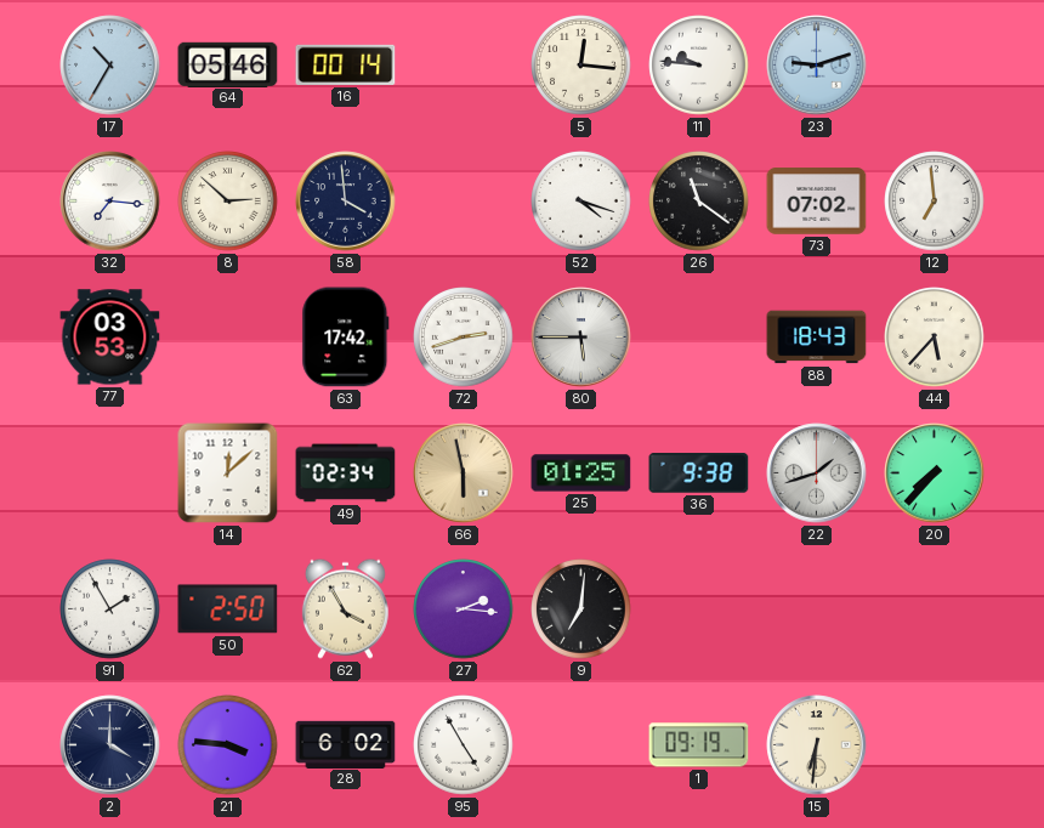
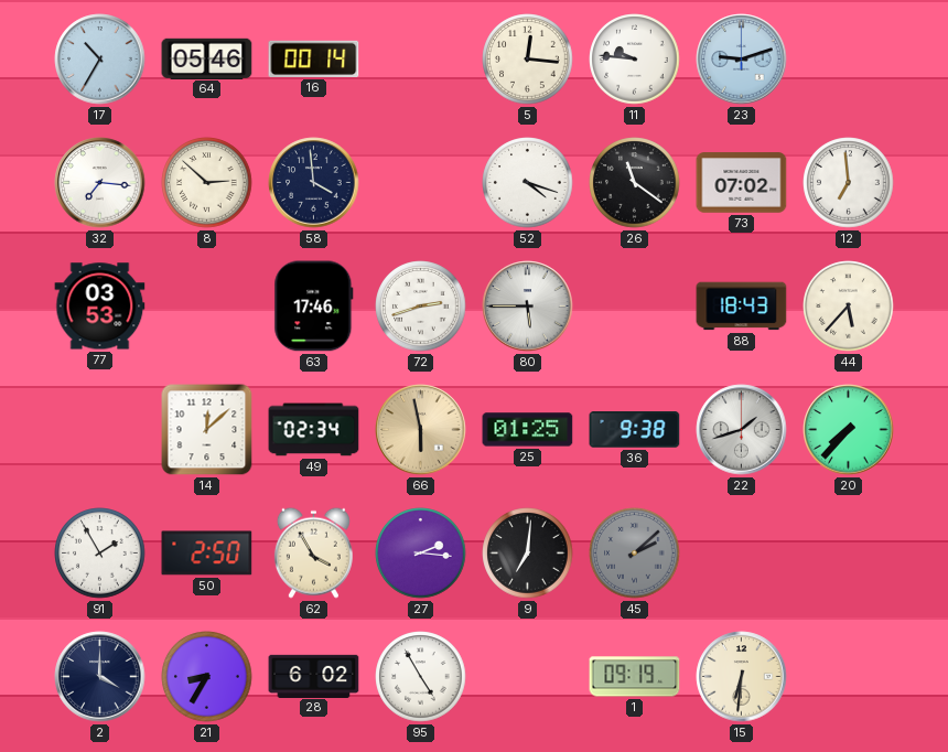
63: 17:42 -> 17:46 (314, 307)
45: none -> 2:08 (635, 554)
21: 3:46 -> 8:35 (207, 677)
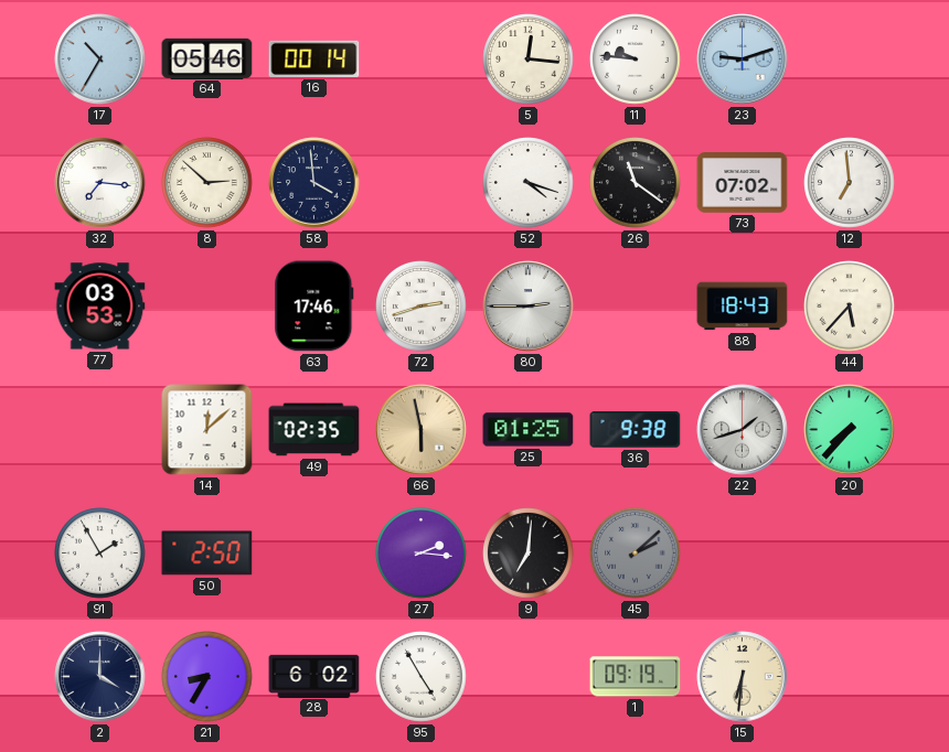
80: 5:45 -> 2:45 (529, 307)
49: 02:34 -> 02:35 (314, 430)
62: 3:55 -> none (313, 552)
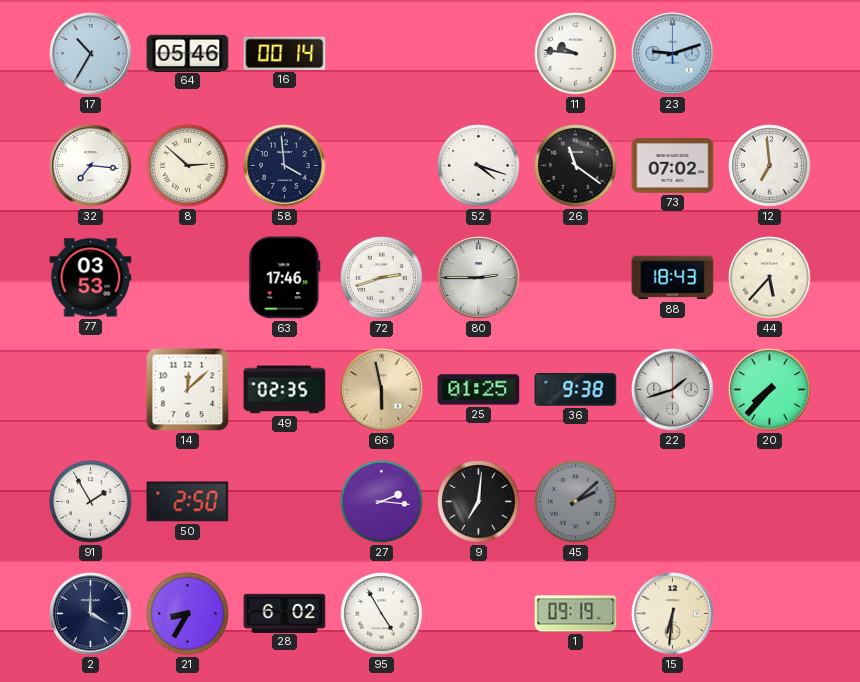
5: 12:16 -> none (529, 60)
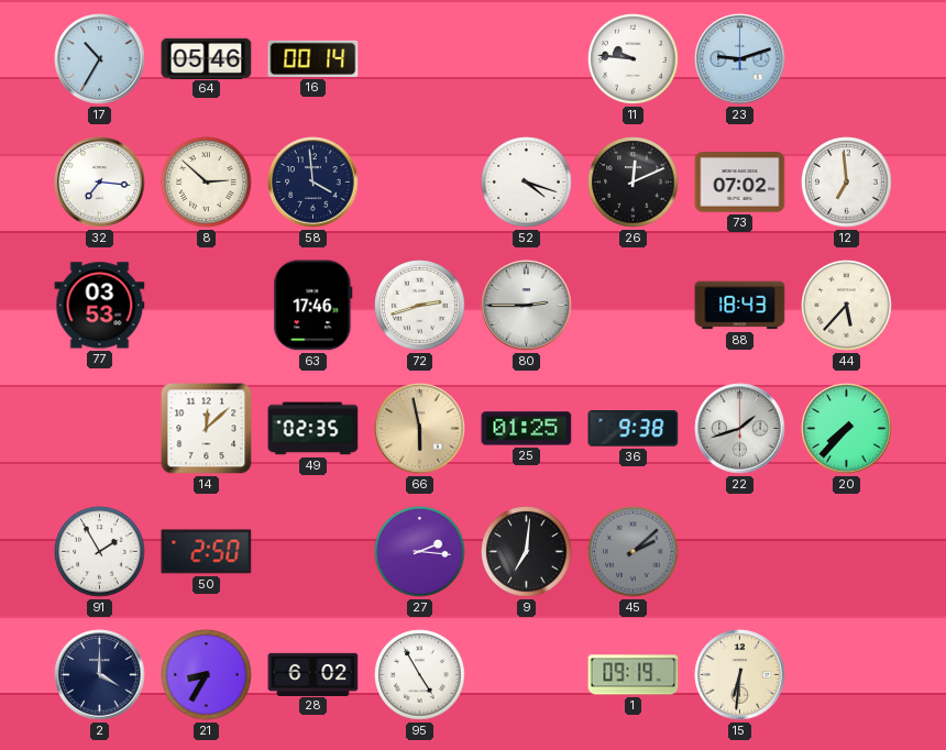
26: 11:21 -> 12:11 (634, 183)
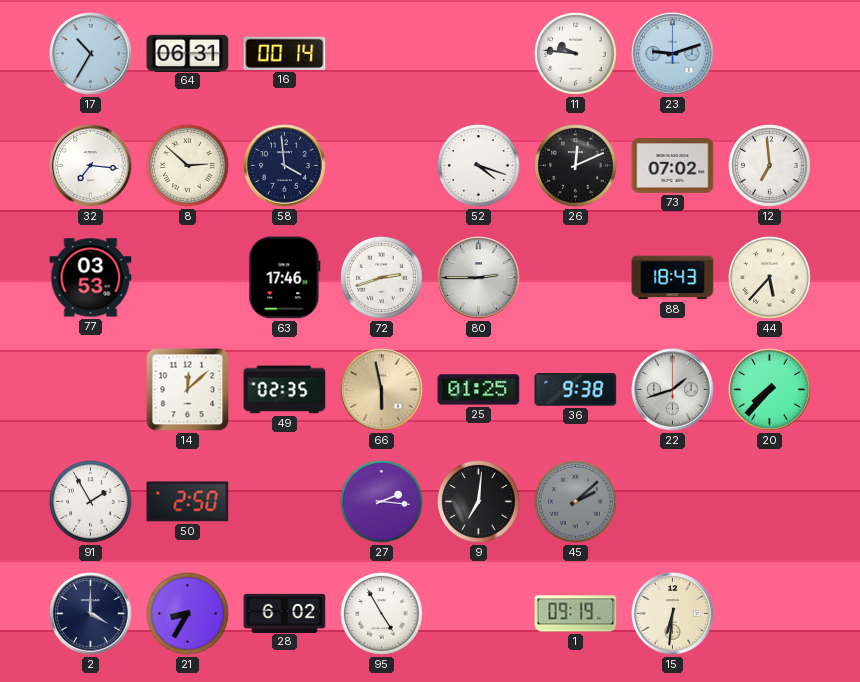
64: 05:46 -> 06:31 (188, 53)
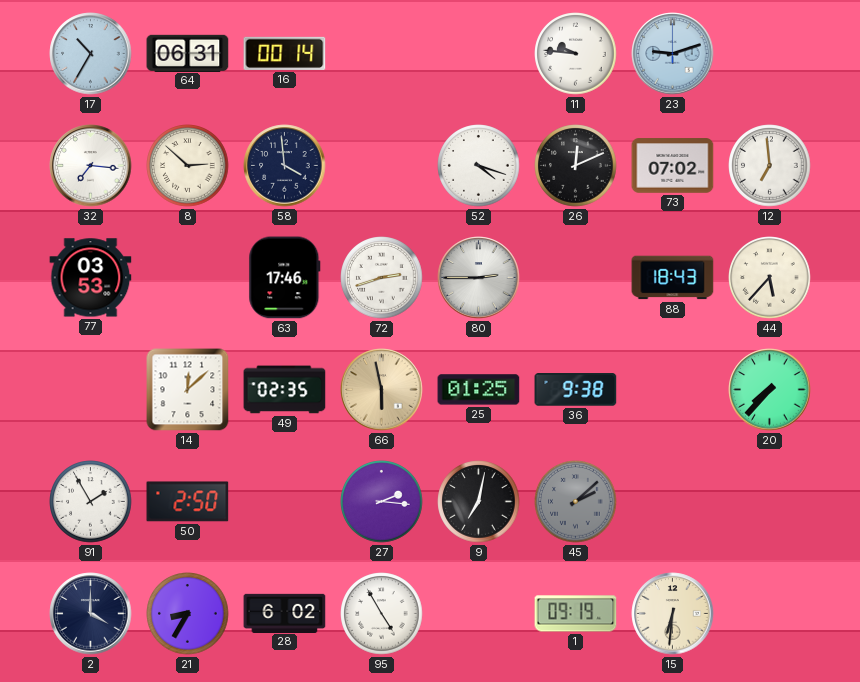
22: 1:42 -> none (673, 390)
9: 7:01 -> 7:02 (479, 502)
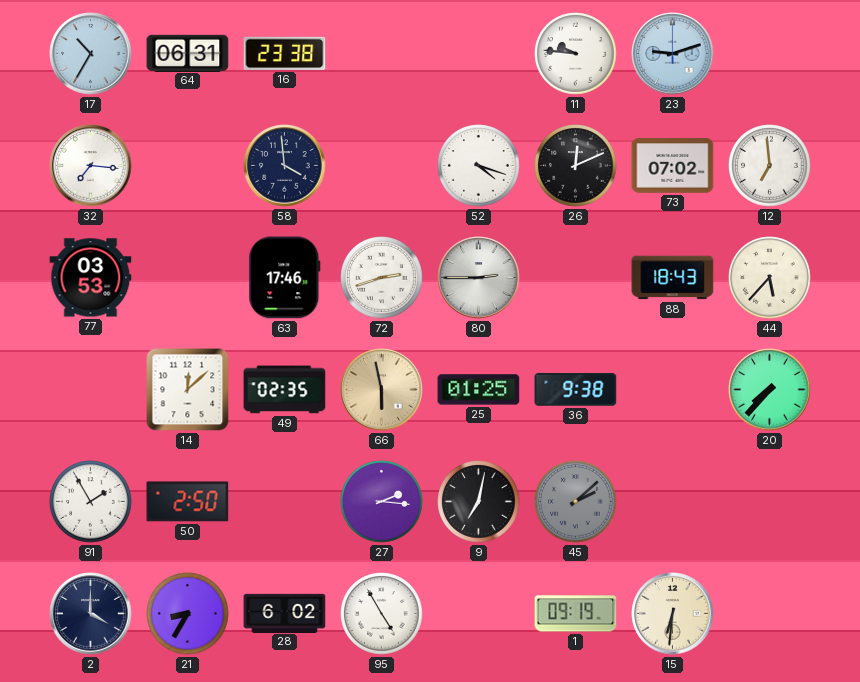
16: 00:14 -> 23:38 (285, 53)
8: 2:52 -> none (188, 166)
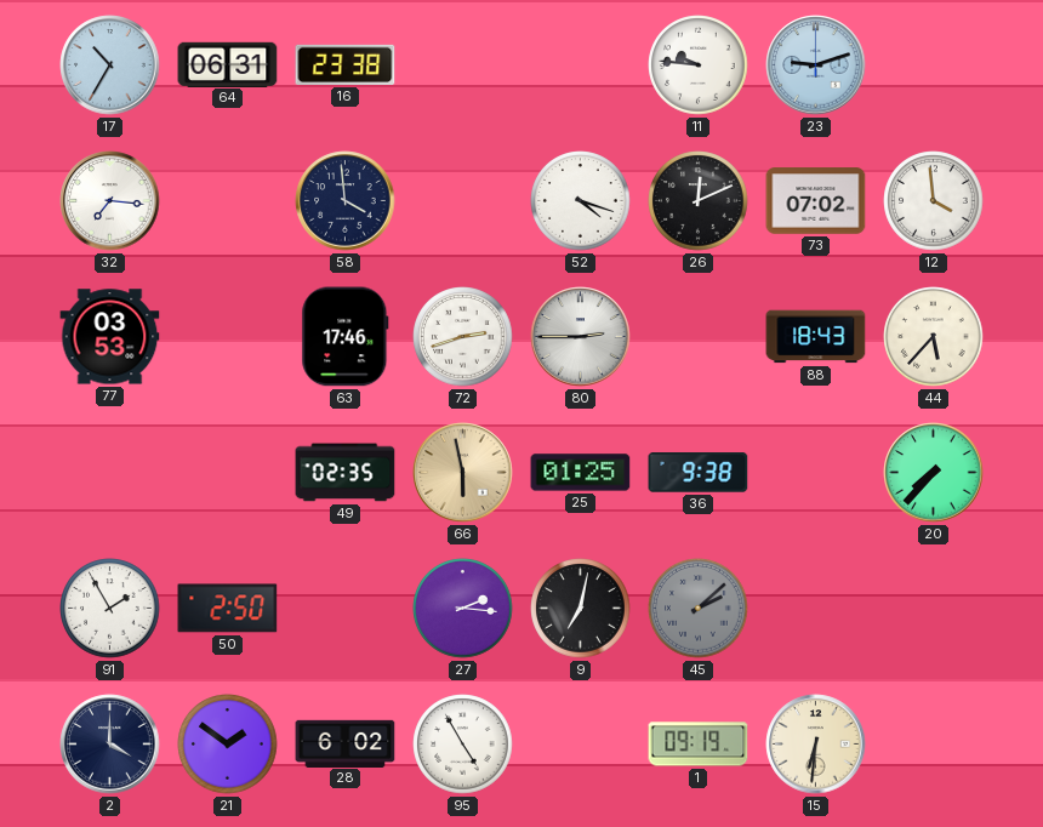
12: 6:59 -> 3:59 (934, 201)
14: 12:08 -> none (188, 390)
21: 8:35 -> 1:51 (228, 745)
